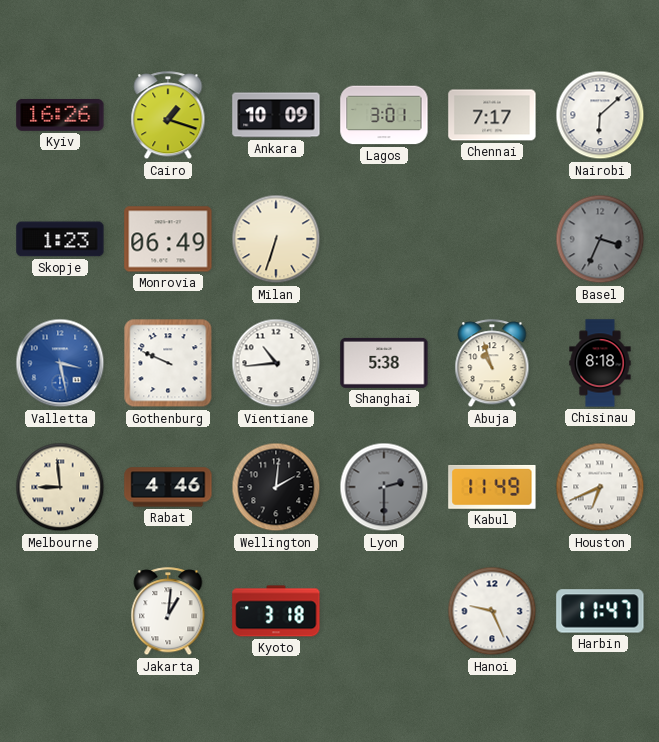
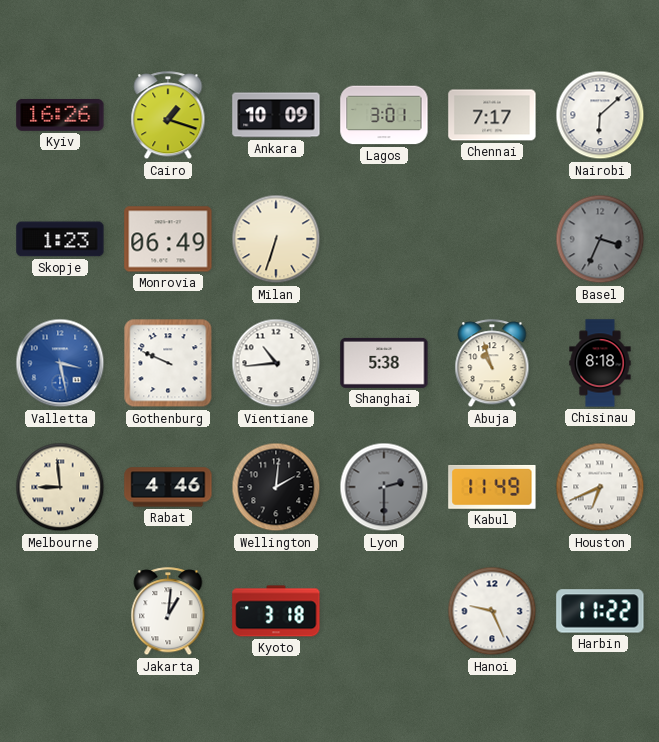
Harbin: 11:47 -> 11:22 (600, 611)
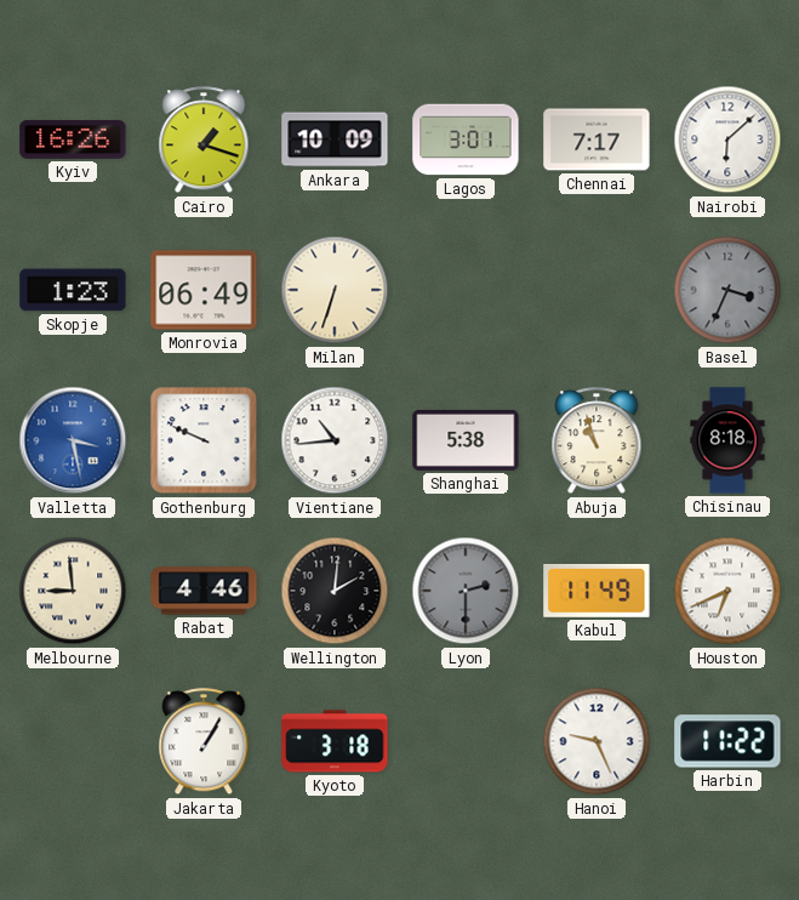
Jakarta: 1:01 -> 1:05 (204, 742)
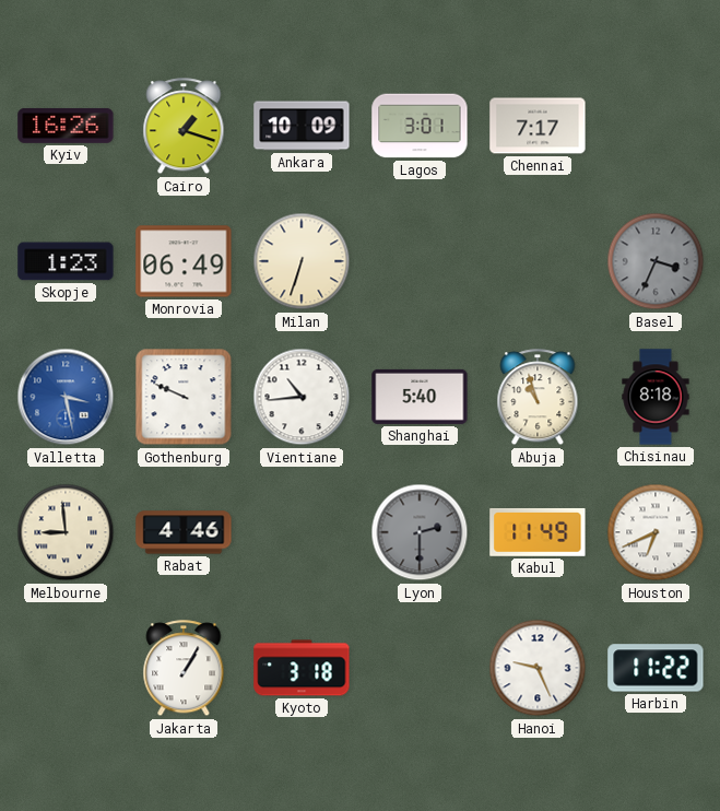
Nairobi: 6:08 -> none (727, 139)
Shanghai: 5:38 -> 5:40 (420, 397)
Wellington: 2:01 -> none (335, 591)
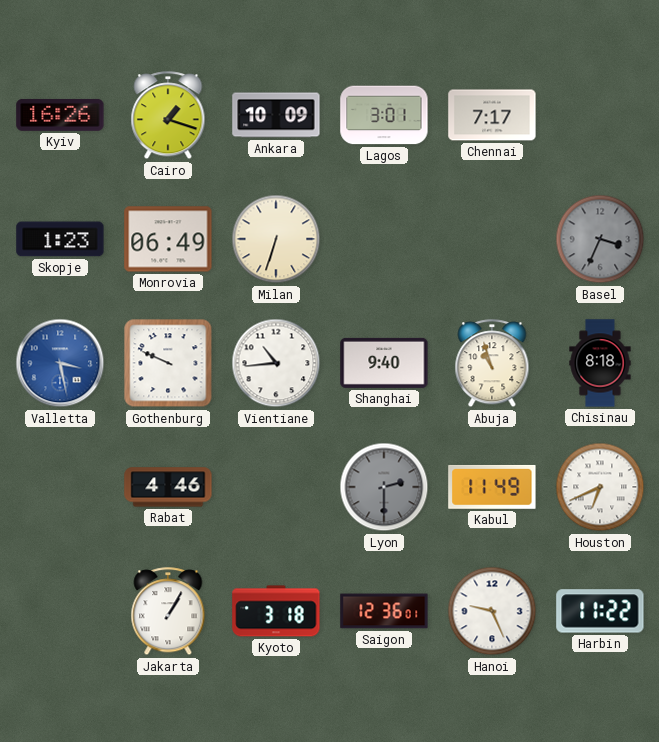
Shanghai: 5:40 -> 9:40 (384, 363)
Melbourne: 8:59 -> none (66, 532)
Saigon: none -> 12:36 (384, 611)
